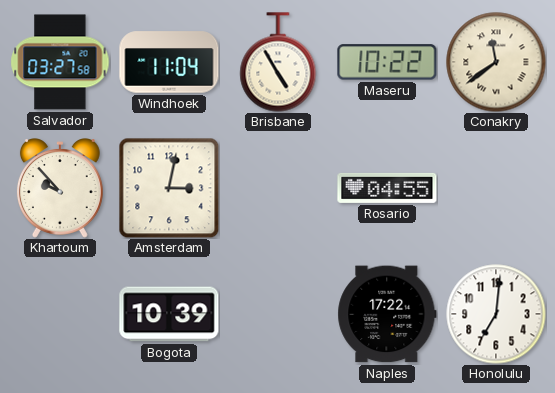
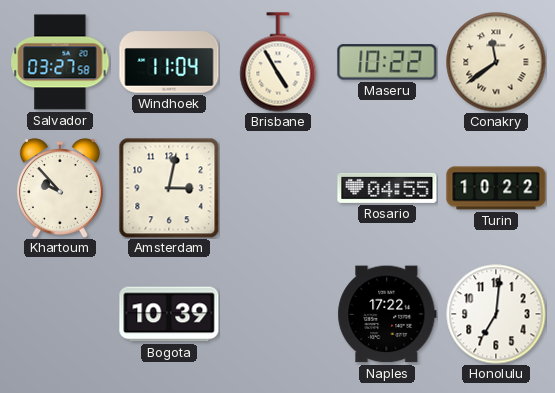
Turin: none -> 10:22 (496, 188)
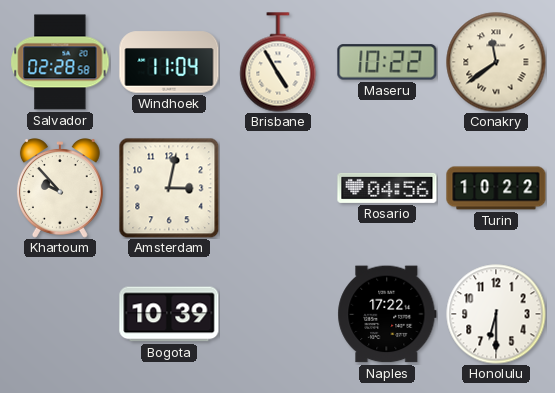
Salvador: 03:27 -> 02:28 (60, 62)
Rosario: 04:55 -> 04:56 (387, 188)
Honolulu: 7:01 -> 6:30 (496, 314)
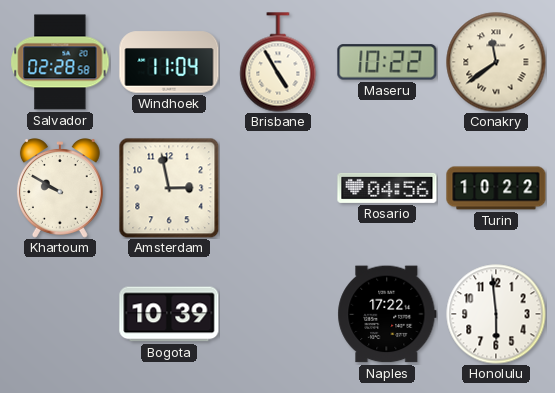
Khartoum: 9:53 -> 9:50 (60, 188)
Amsterdam: 3:02 -> 2:58 (169, 188)
Honolulu: 6:30 -> 5:59 (496, 314)
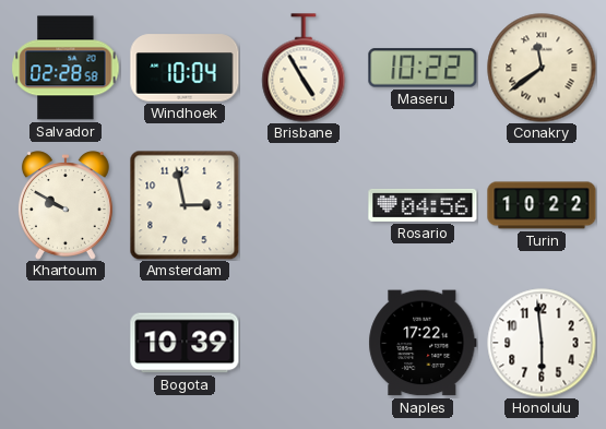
Windhoek: 11:04 -> 10:04 (185, 68)
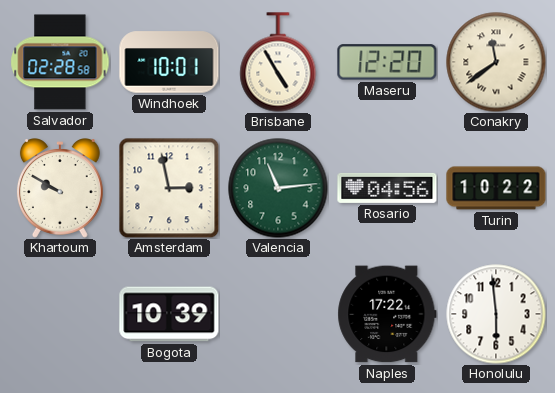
Windhoek: 10:04 -> 10:01 (169, 62)
Maseru: 10:22 -> 12:20 (387, 62)
Valencia: none -> 11:14 (278, 188)
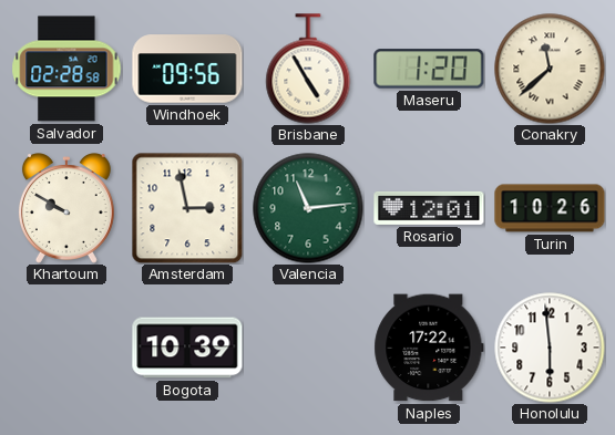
Windhoek: 10:01 -> 09:56 (187, 69)
Maseru: 12:20 -> 1:20 (429, 69)
Conakry: 11:39 -> 11:38 (550, 69)
Rosario: 04:56 -> 12:01 (429, 208)
Turin: 10:22 -> 10:26 (550, 208)
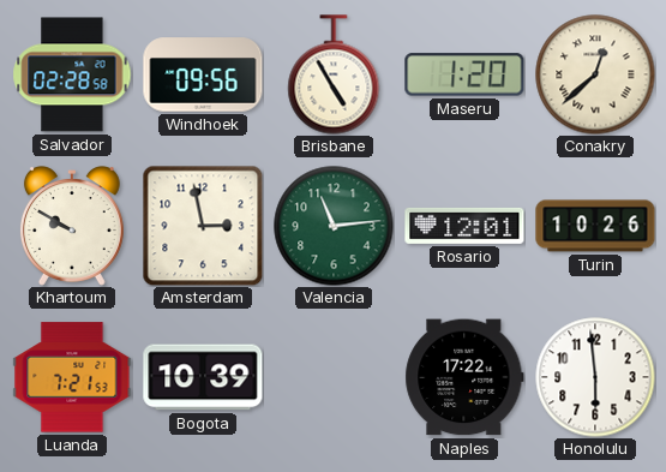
Conakry: 11:38 -> 12:38 (595, 74)
Luanda: none -> 7:21 (72, 377)
